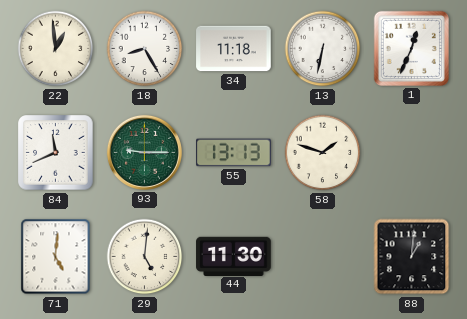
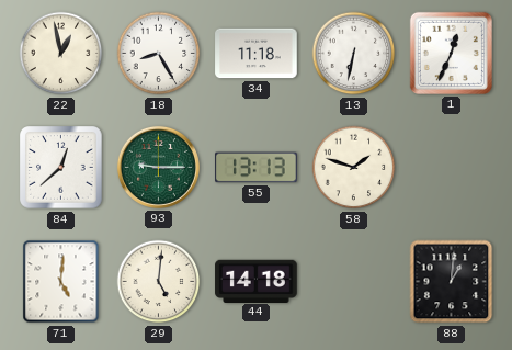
22: 12:59 -> 12:58 (61, 54)
84: 11:41 -> 12:38 (61, 168)
44: 11:30 -> 14:18 (257, 281)
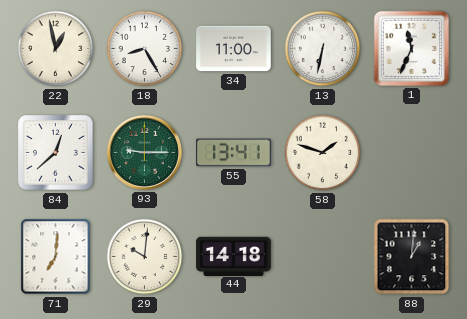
34: 11:18 -> 11:00 (234, 49)
1: 12:34 -> 11:34 (411, 48)
55: 13:13 -> 13:41 (234, 153)
71: 5:01 -> 7:01 (56, 257)
29: 5:01 -> 10:01 (145, 257)
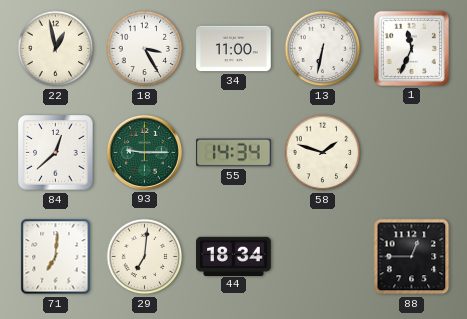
18: 8:25 -> 3:25 (145, 49)
55: 13:41 -> 14:34 (234, 153)
29: 10:01 -> 7:01 (145, 257)
44: 14:18 -> 18:34 (234, 256)
88: 1:01 -> 12:45 (412, 257)
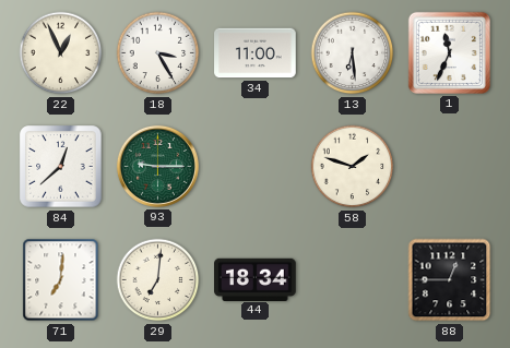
22: 12:58 -> 12:56 (61, 53)
13: 6:32 -> 6:29 (353, 53)
55: 14:34 -> none (234, 153)
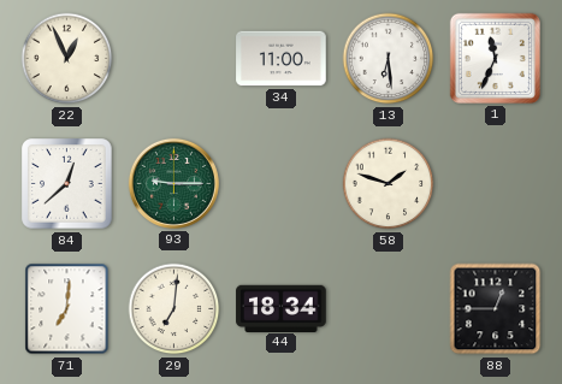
18: 3:25 -> none (158, 53)
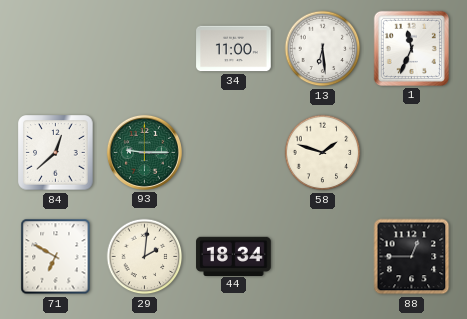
22: 12:56 -> none (67, 59)
71: 7:01 -> 6:50 (56, 257)
29: 7:01 -> 2:01 (145, 257)
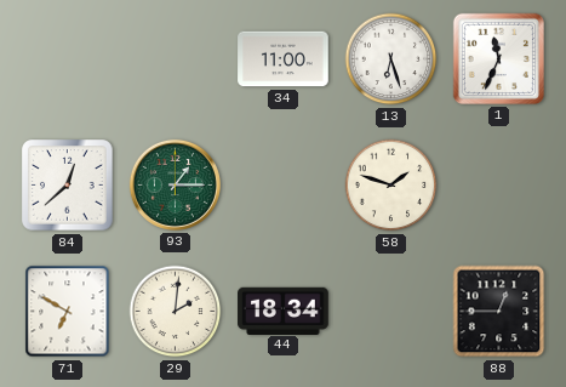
13: 6:29 -> 6:27 (391, 59)
93: 9:15 -> 1:15 (175, 184)
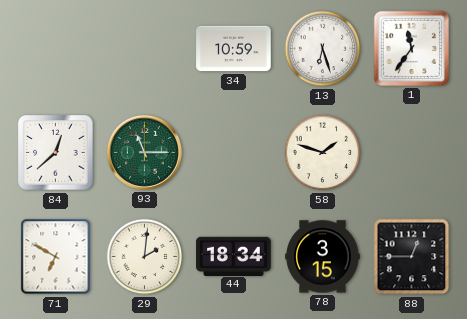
34: 11:00 -> 10:59 (234, 49)
1: 11:34 -> 11:36 (411, 48)
93: 1:15 -> 11:15 (144, 152)
78: none -> 3:15 (323, 257)
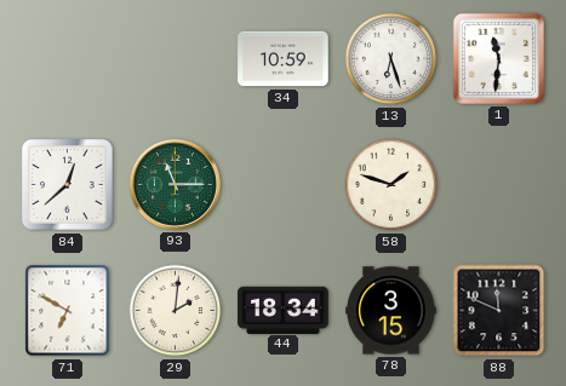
1: 11:36 -> 11:31 (498, 58)
88: 12:45 -> 11:49 (499, 311)
